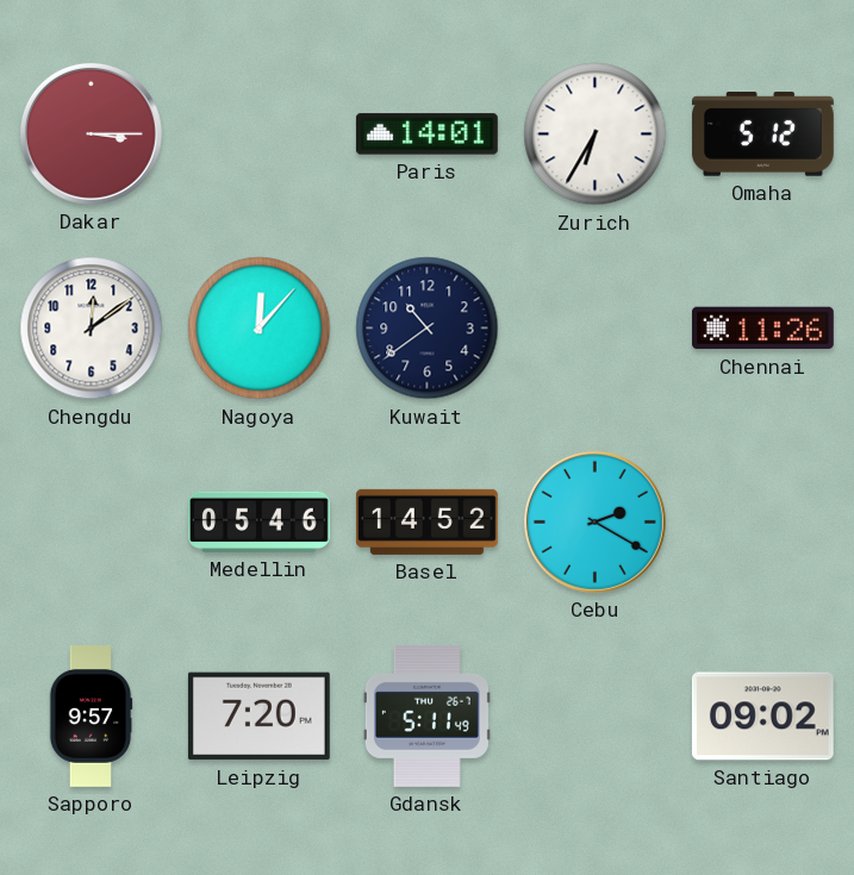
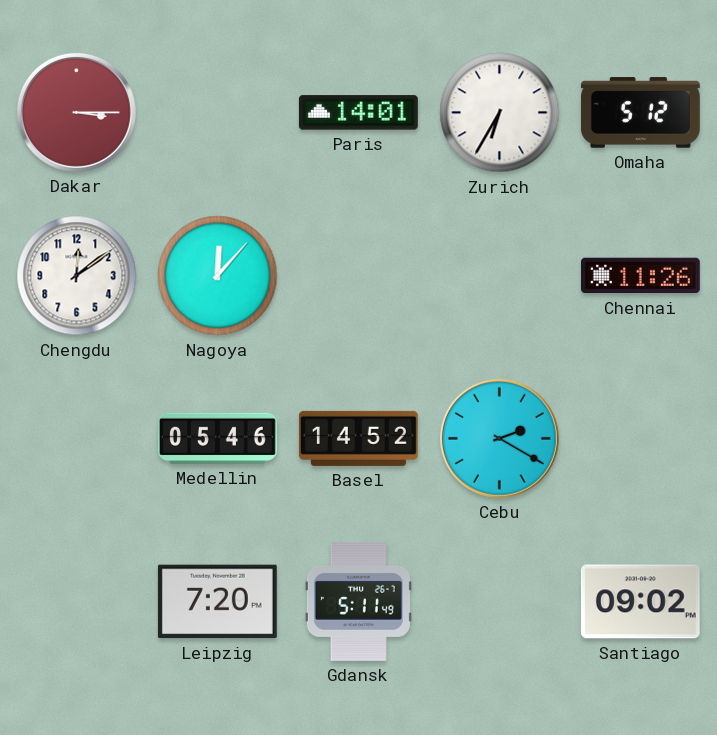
Kuwait: 10:39 -> none (428, 329)
Sapporo: 9:57 -> none (91, 717)
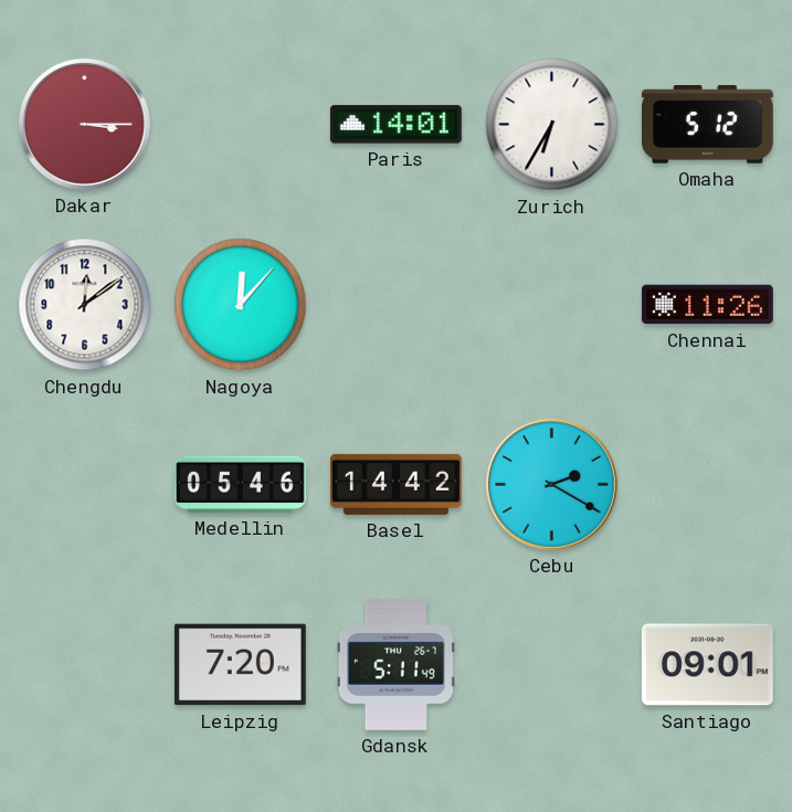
Basel: 14:52 -> 14:42 (395, 484)
Santiago: 09:02 -> 09:01 (707, 665)
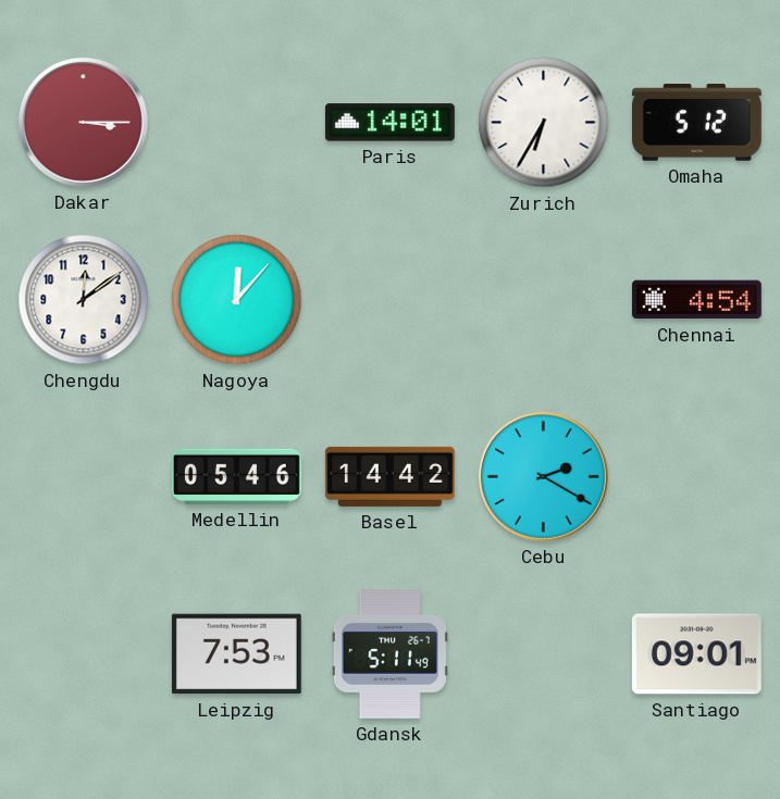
Chennai: 11:26 -> 4:54 (696, 300)
Leipzig: 7:20 -> 7:53 (236, 654)
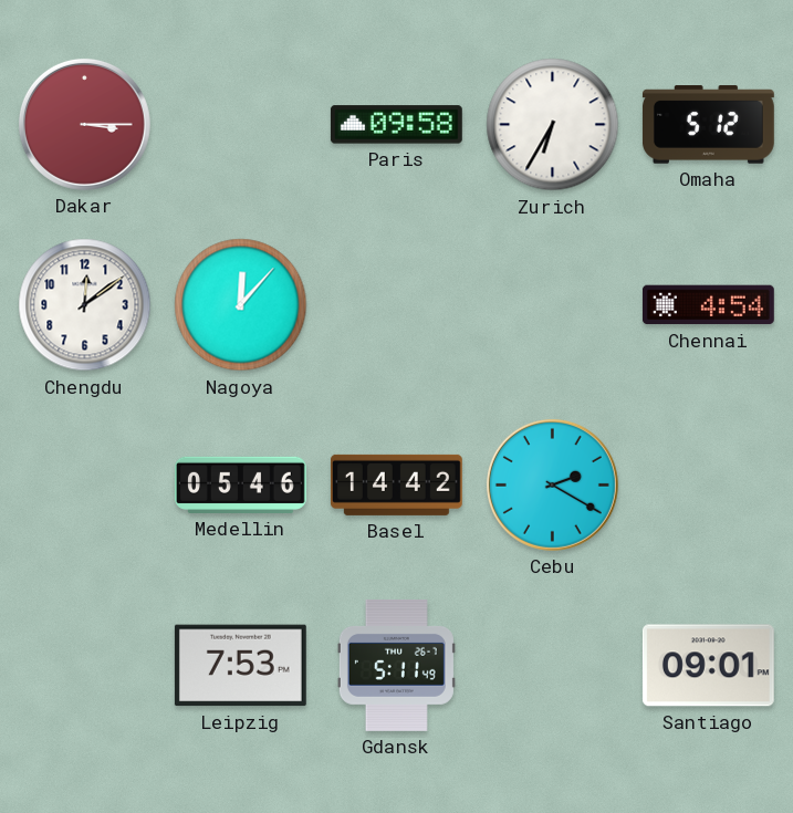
Paris: 14:01 -> 09:58 (396, 125)
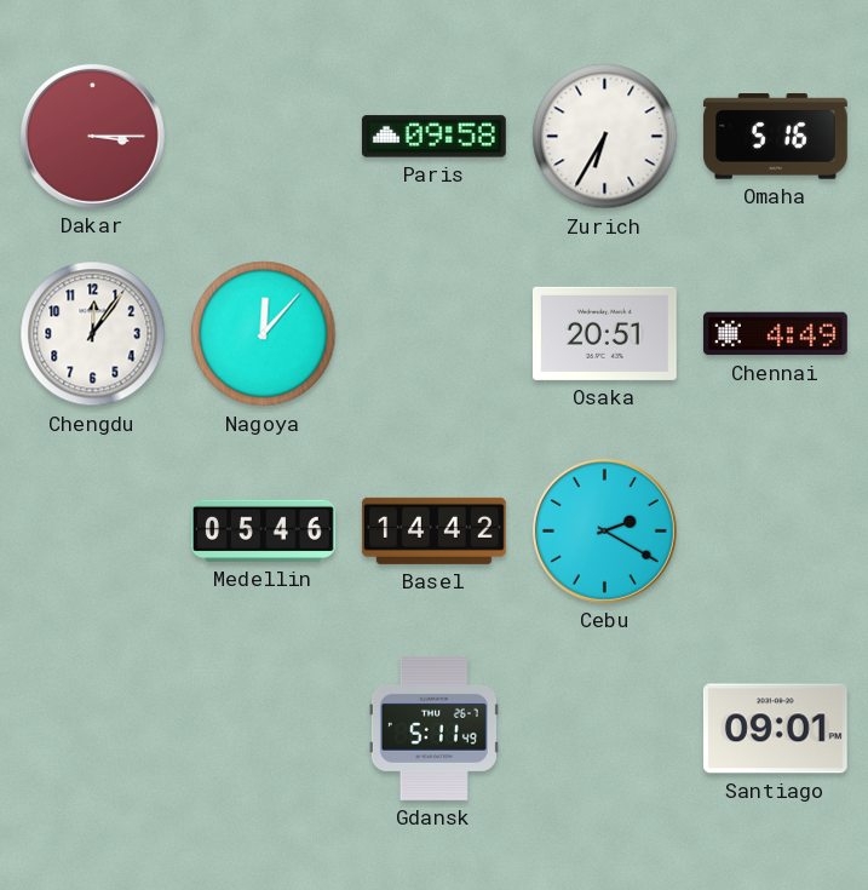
Omaha: 5:12 -> 5:16 (775, 137)
Chengdu: 12:09 -> 12:06 (93, 334)
Osaka: none -> 20:51 (604, 333)
Chennai: 4:54 -> 4:49 (775, 334)
Leipzig: 7:53 -> none (240, 666)
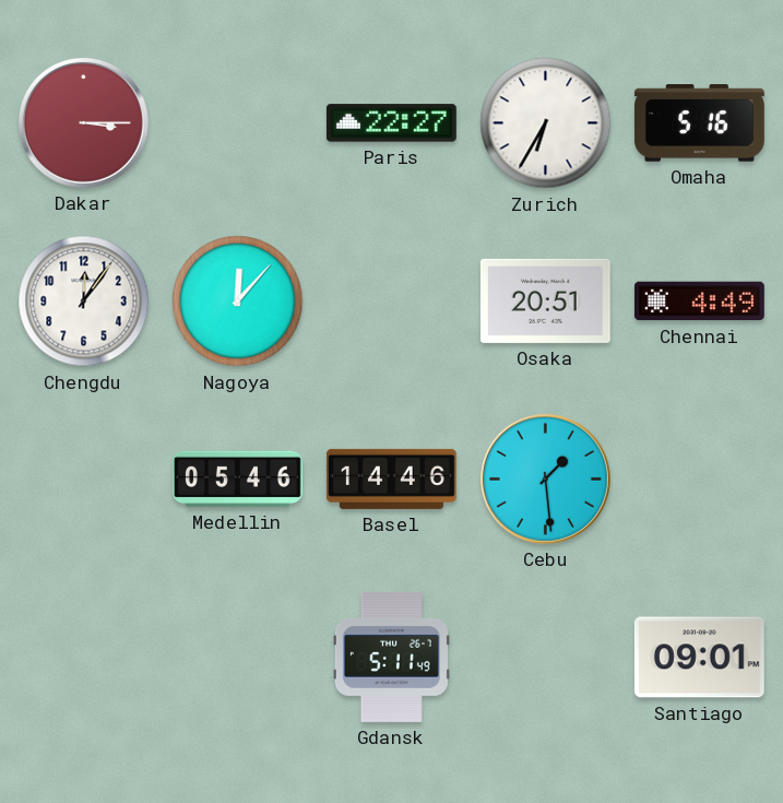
Paris: 09:58 -> 22:27 (391, 123)
Basel: 14:42 -> 14:46 (391, 479)
Cebu: 2:20 -> 1:29 (545, 479)
